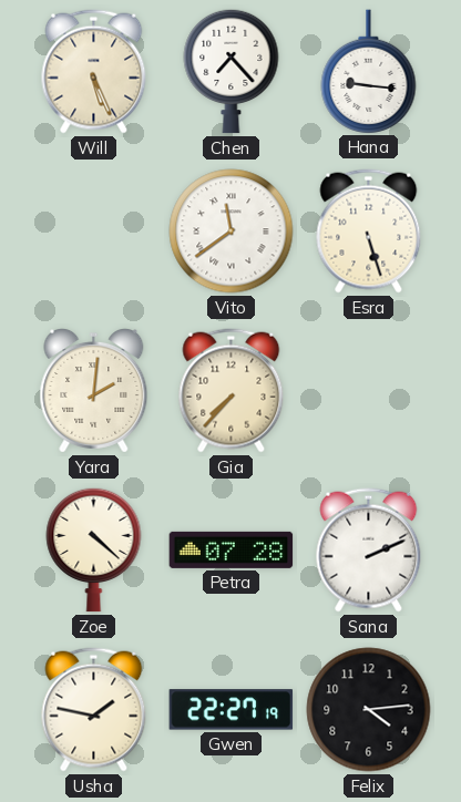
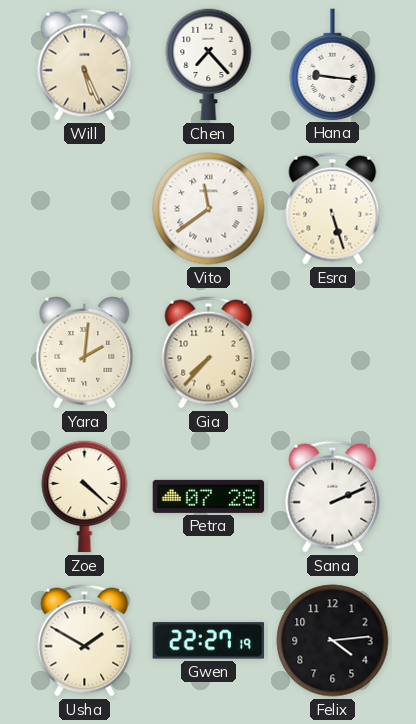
Usha: 1:47 -> 1:50 (85, 641)
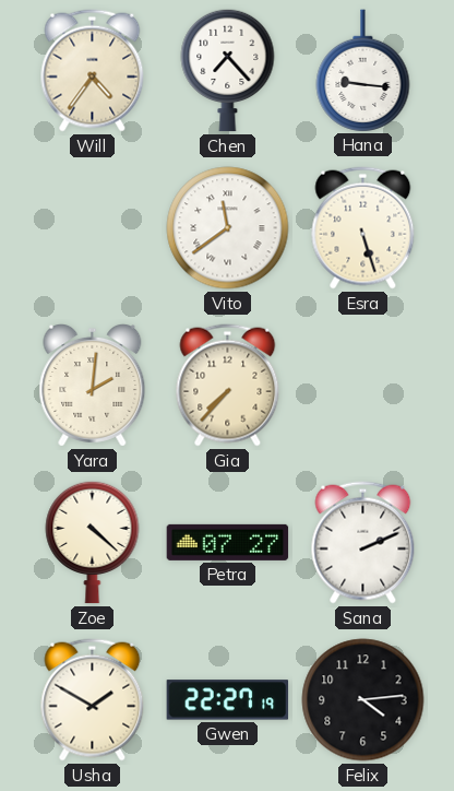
Will: 5:26 -> 4:36 (93, 71)
Petra: 07:28 -> 07:27 (228, 542)
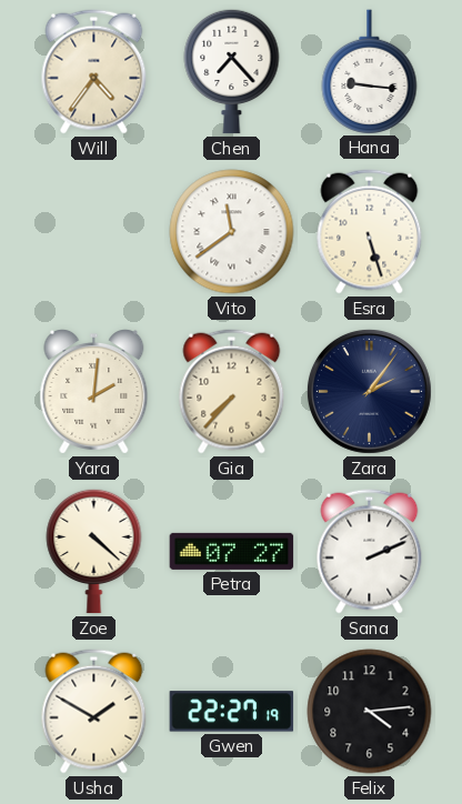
Zara: none -> 2:06 (369, 391)
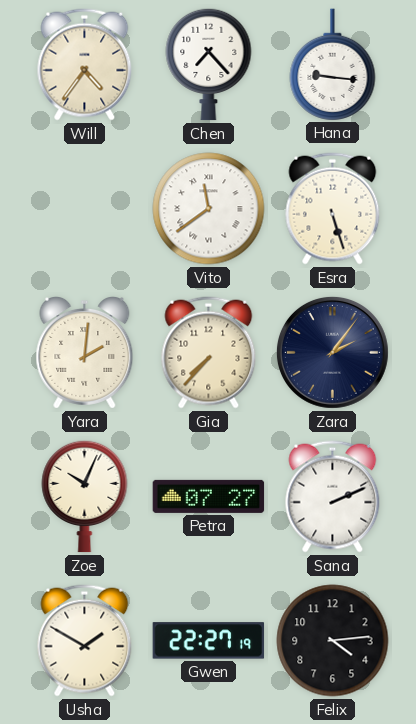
Zoe: 4:22 -> 10:04 (85, 496)
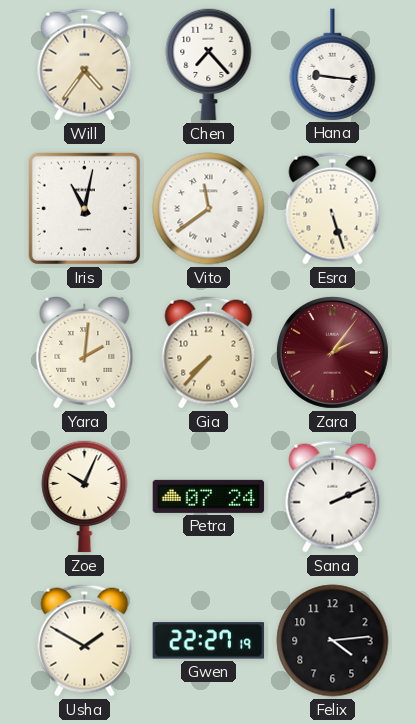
Iris: none -> 11:02 (84, 208)
Zara dial: navy -> burgundy (332, 352)
Petra: 07:27 -> 07:24 (209, 496)
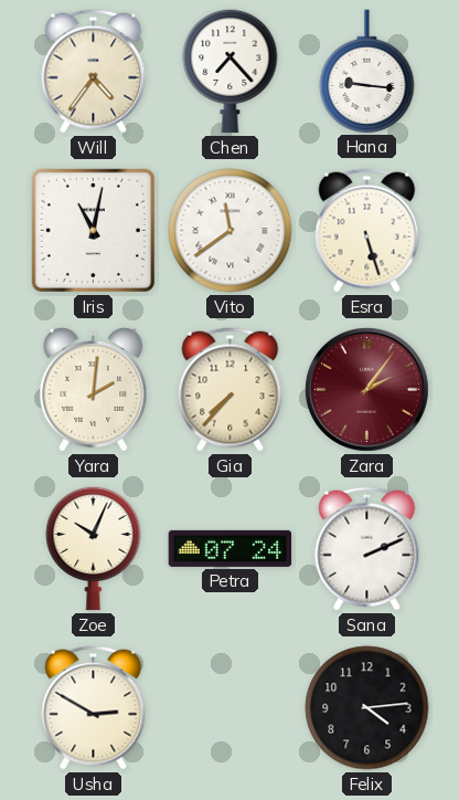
Usha: 1:50 -> 2:50 (94, 708)
Gwen: 22:27 -> none (209, 641)
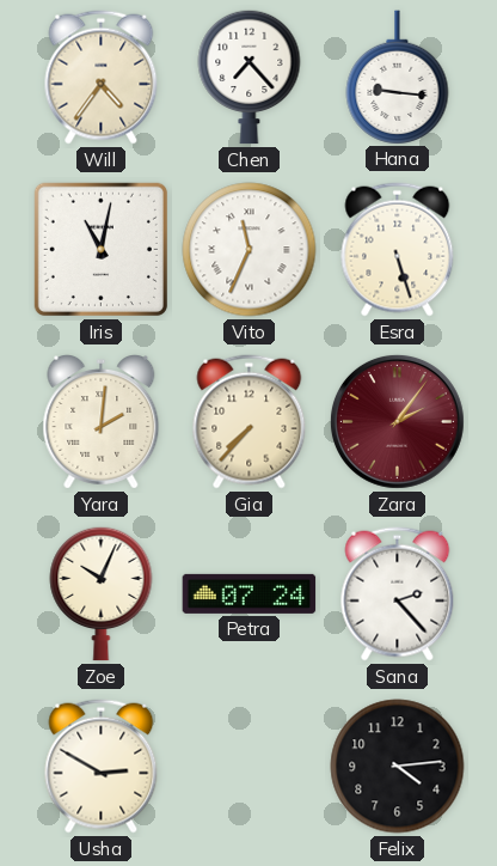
Vito: 11:39 -> 11:34 (250, 250)
Sana: 2:11 -> 2:23 (398, 594)
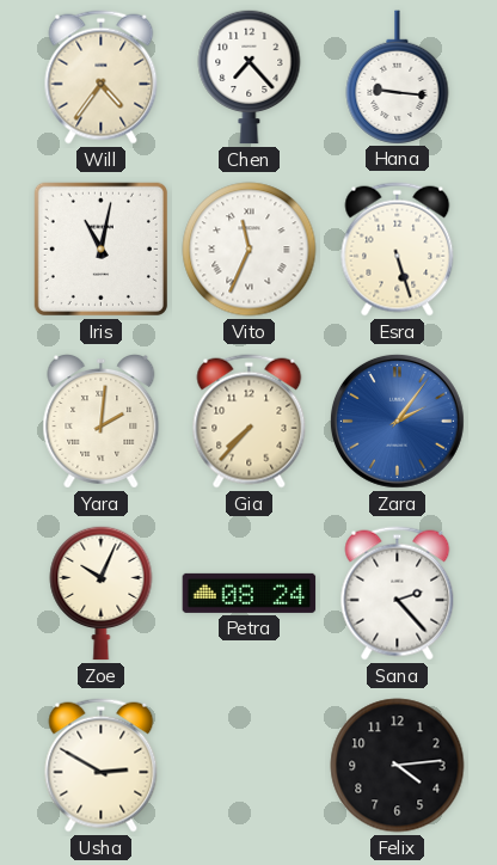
Zara dial: burgundy -> blue (397, 421)
Petra: 07:24 -> 08:24 (250, 593)
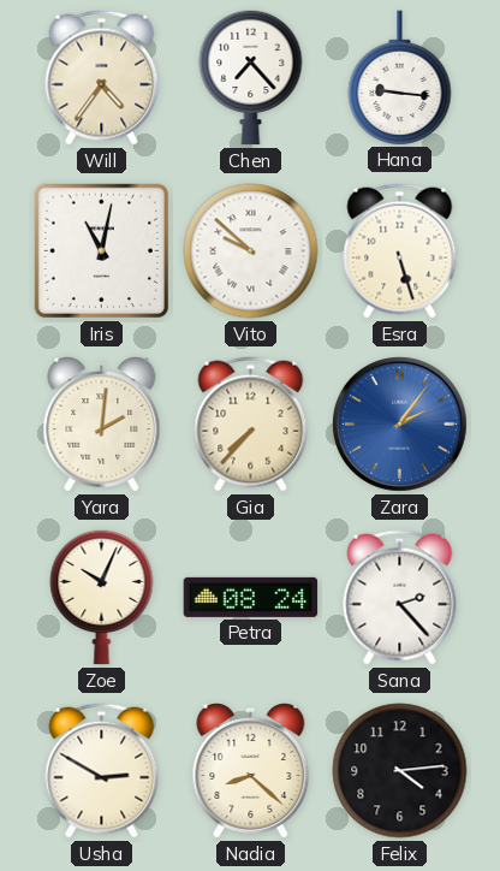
Vito: 11:34 -> 9:52 (251, 251)
Nadia: none -> 8:22 (251, 771)
